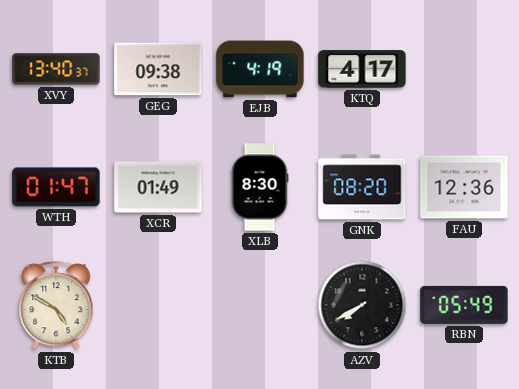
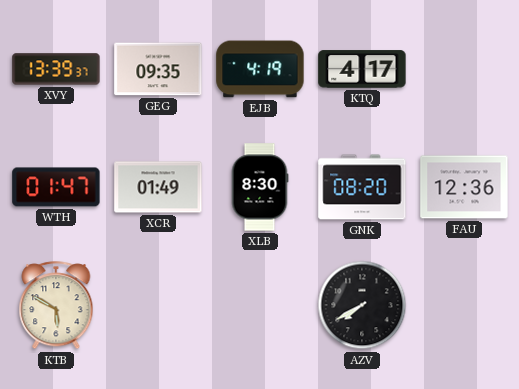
XVY: 13:40 -> 13:39 (56, 69)
GEG: 09:38 -> 09:35 (158, 69)
KTB: 4:50 -> 5:50 (56, 306)
RBN: 05:49 -> none (464, 305)
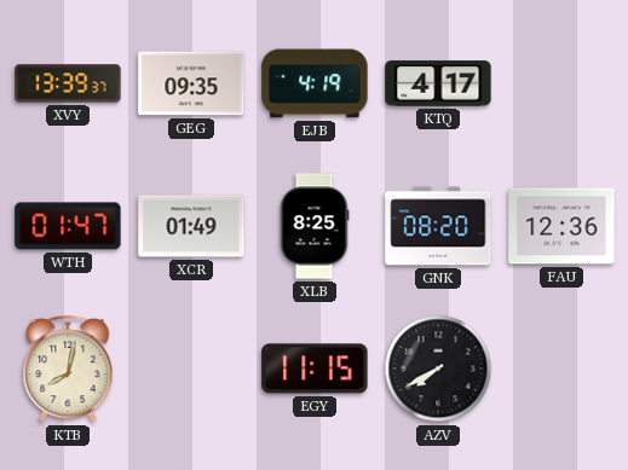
XLB: 8:30 -> 8:25 (315, 226)
KTB: 5:50 -> 8:02 (68, 370)
EGY: none -> 11:15 (315, 369)
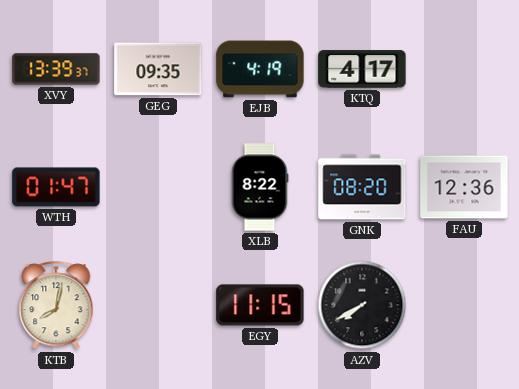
XCR: 01:49 -> none (191, 226)
XLB: 8:25 -> 8:22 (260, 187)
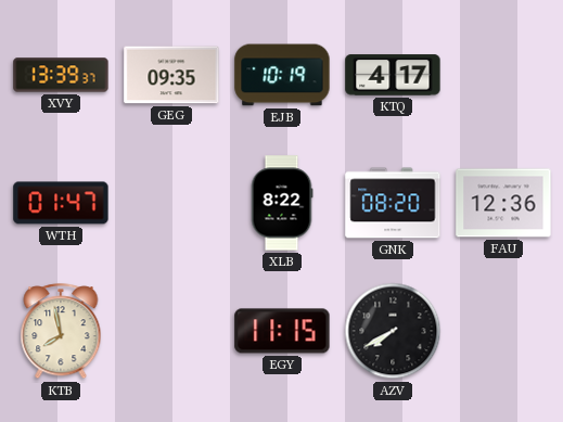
EJB: 4:19 -> 10:19 (282, 75)
KTB: 8:02 -> 7:58 (61, 332)
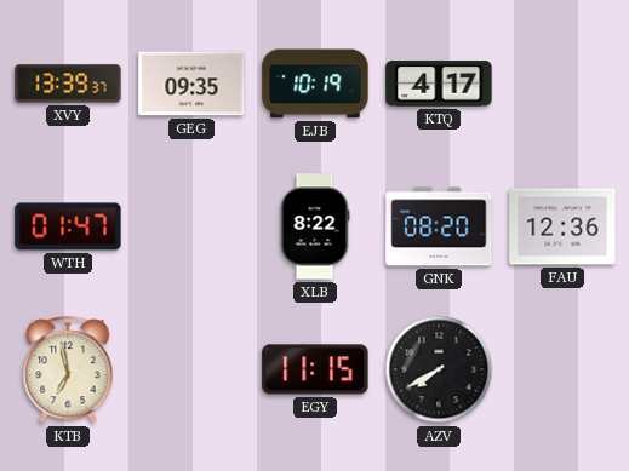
KTB: 7:58 -> 6:58 (68, 371)
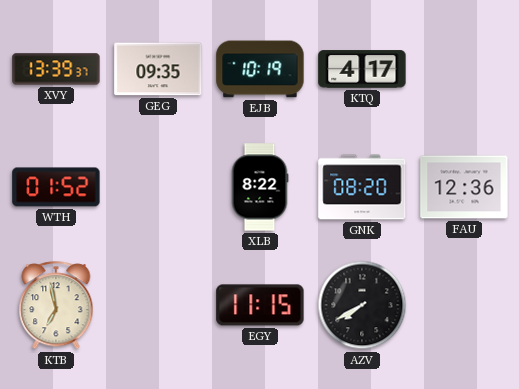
WTH: 01:47 -> 01:52 (56, 187)
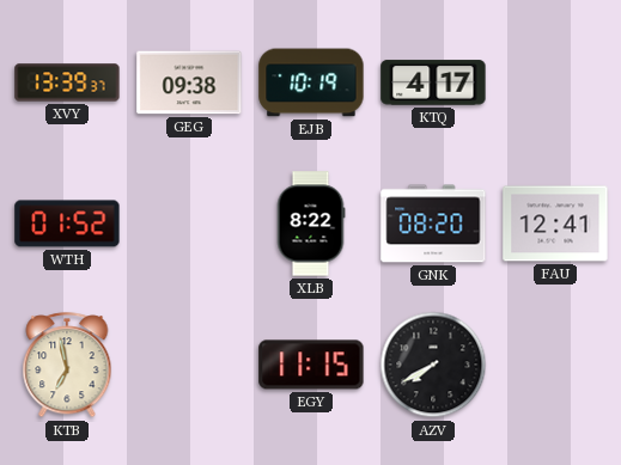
GEG: 09:35 -> 09:38 (189, 82)
FAU: 12:36 -> 12:41 (555, 224)
